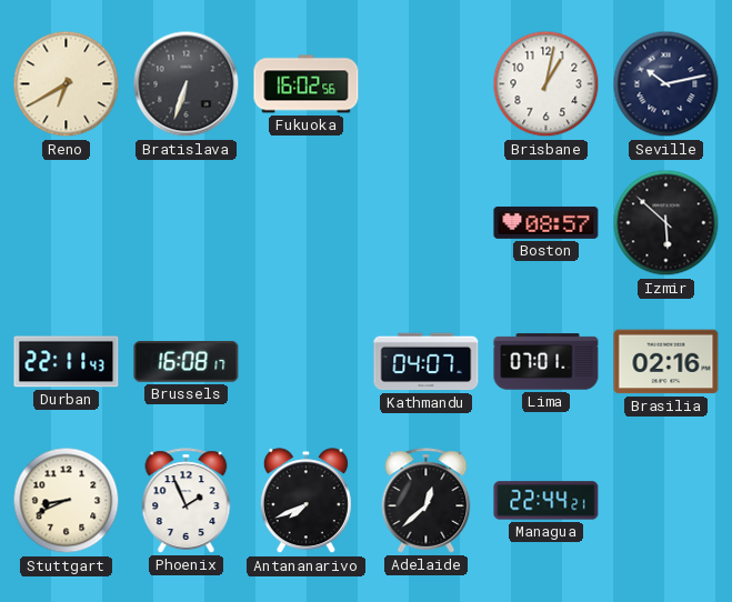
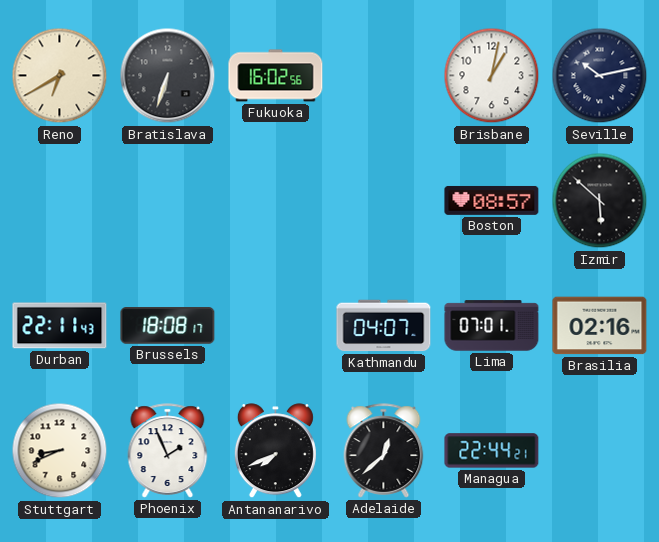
Brussels: 16:08 -> 18:08 (168, 326)
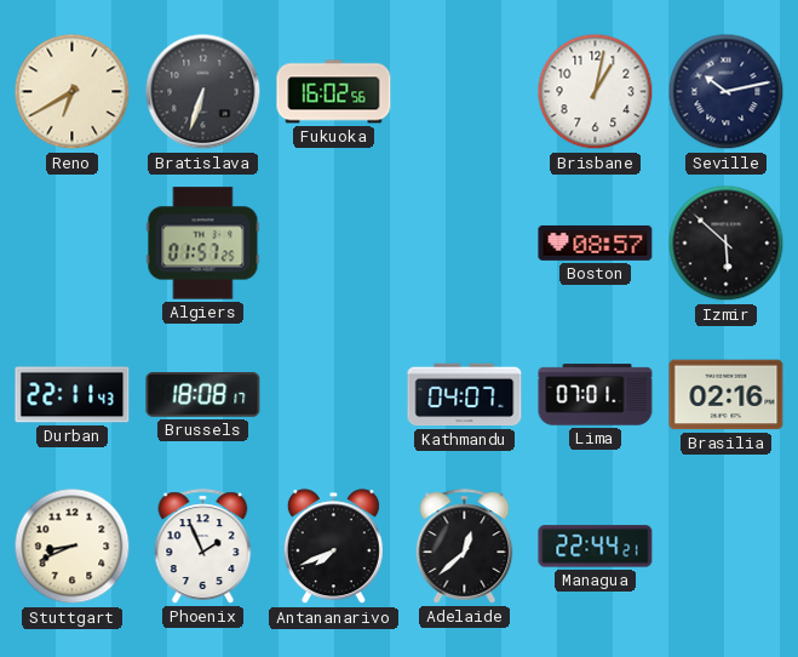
Algiers: none -> 01:57 (203, 244)
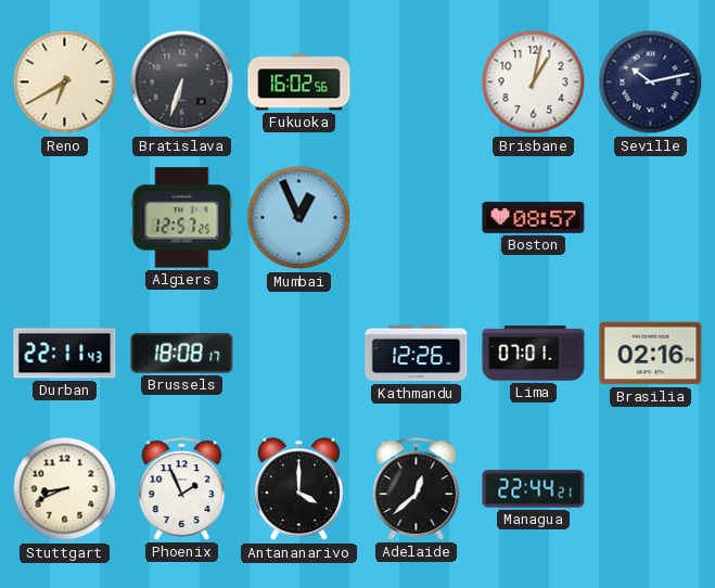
Algiers: 01:57 -> 12:57 (182, 218)
Mumbai: none -> 12:56 (299, 218)
Izmir: 5:52 -> none (727, 244)
Kathmandu: 04:07 -> 12:26 (417, 354)
Antananarivo: 7:41 -> 4:00 (298, 489)
